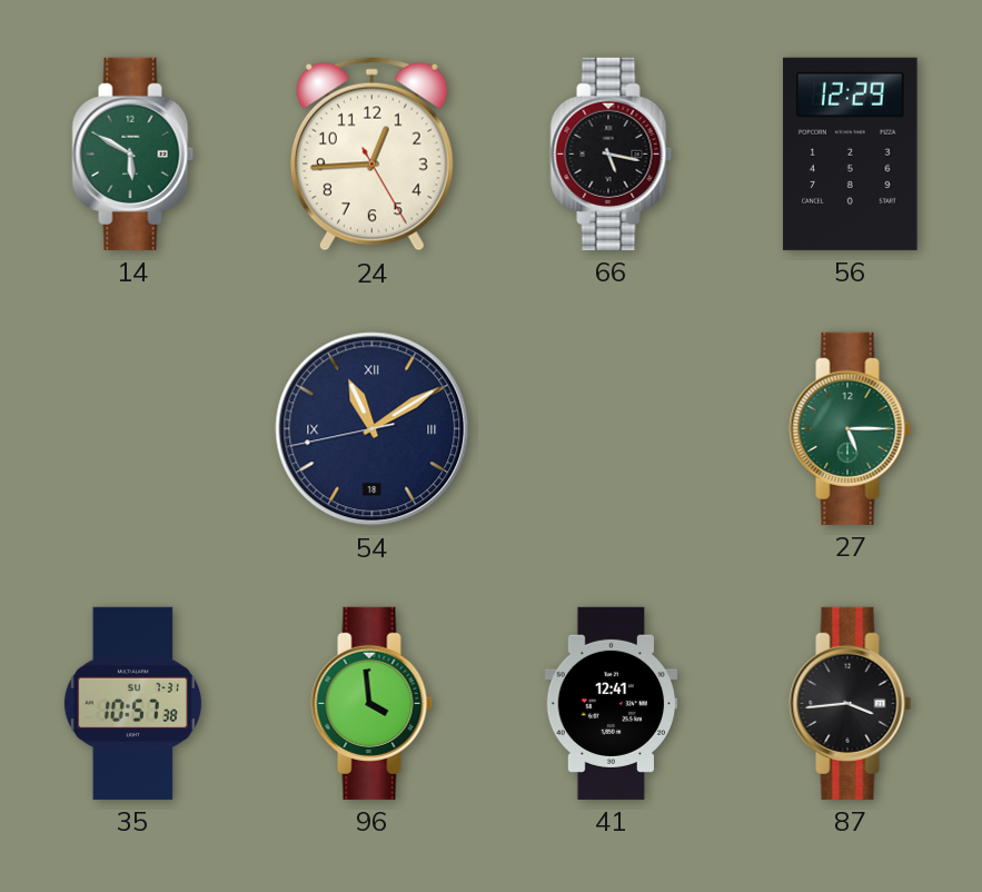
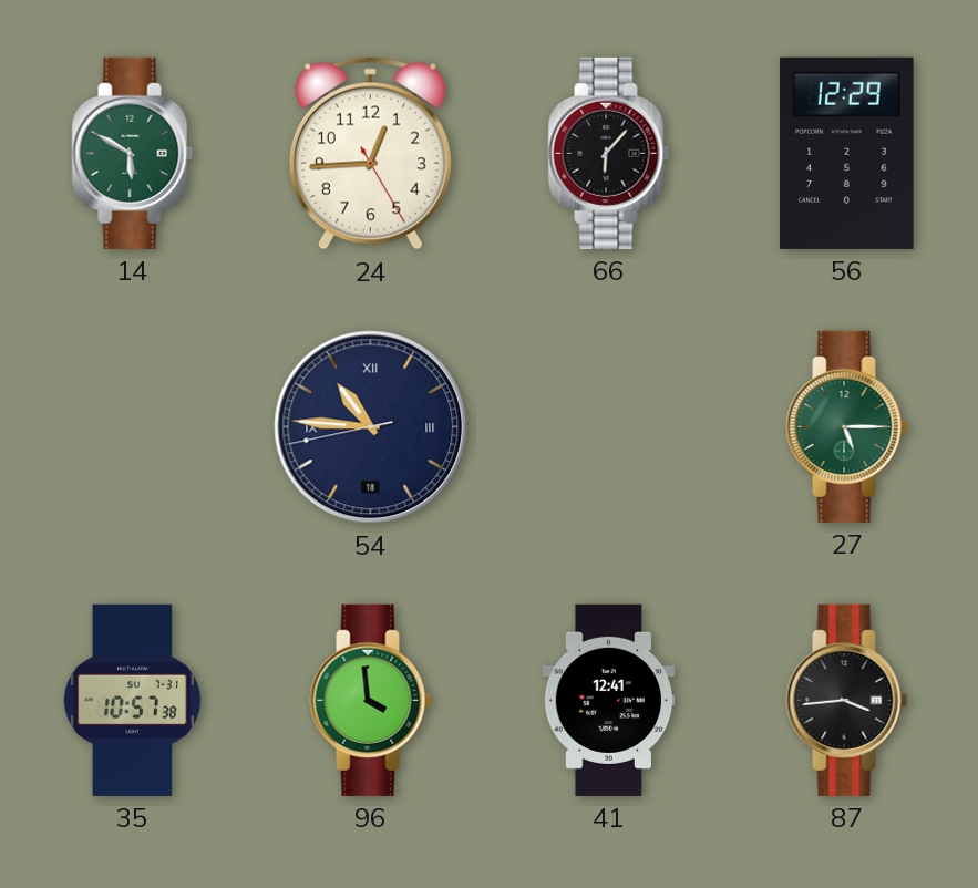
66: 5:17 -> 6:07 (609, 153)
54: 11:09 -> 10:45 (371, 427)
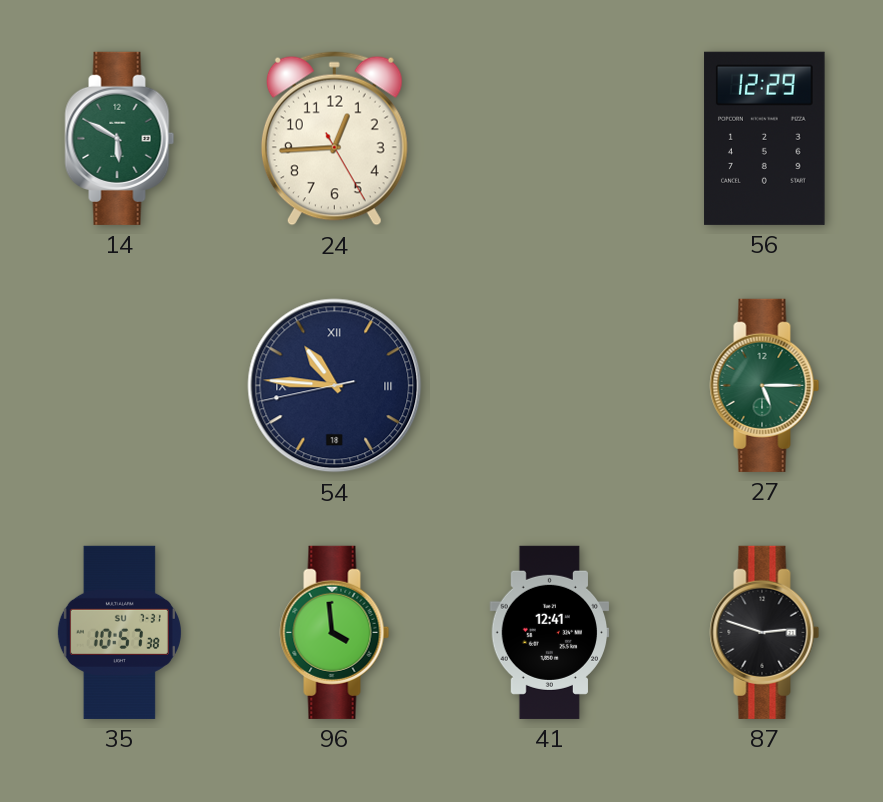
66: 6:07 -> none (609, 153)
87: 3:44 -> 2:48 (765, 632)
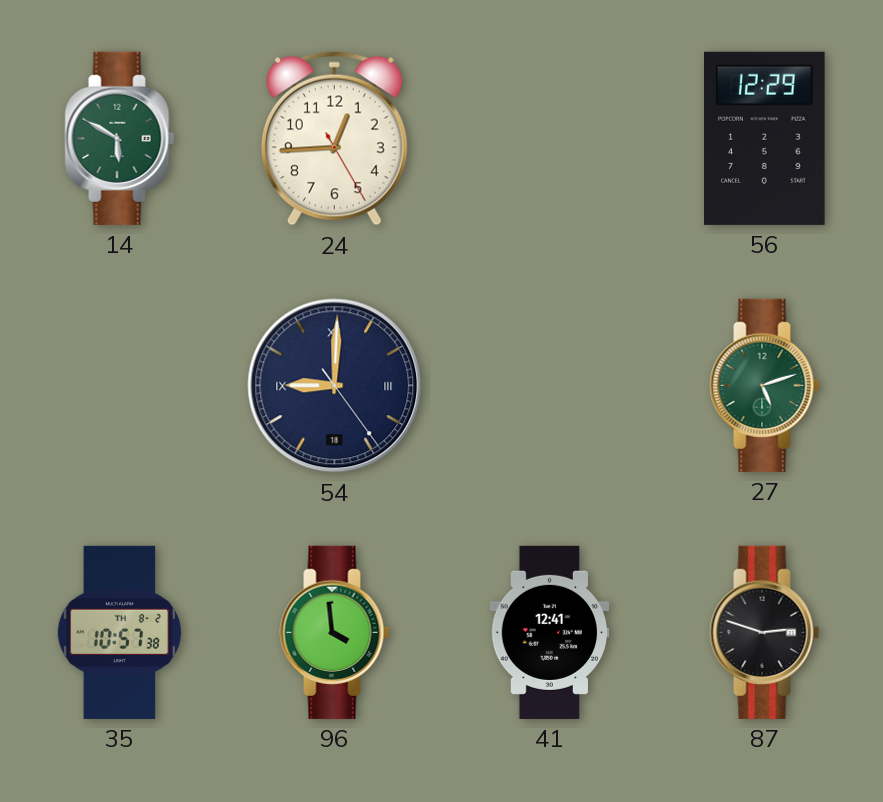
54: 10:45 -> 9:00 (335, 386)
27: 5:15 -> 5:12 (765, 385)
35 date: SU 7-31 -> TH 8-2 (119, 632)
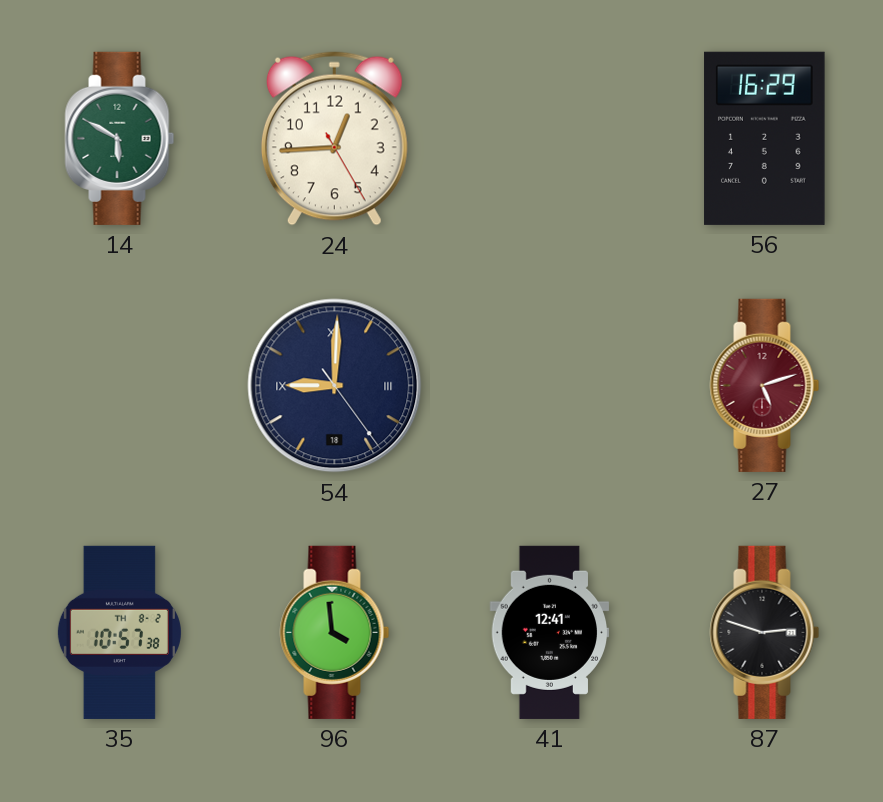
56: 12:29 -> 16:29 (765, 138)
27 dial: green -> burgundy (765, 385)
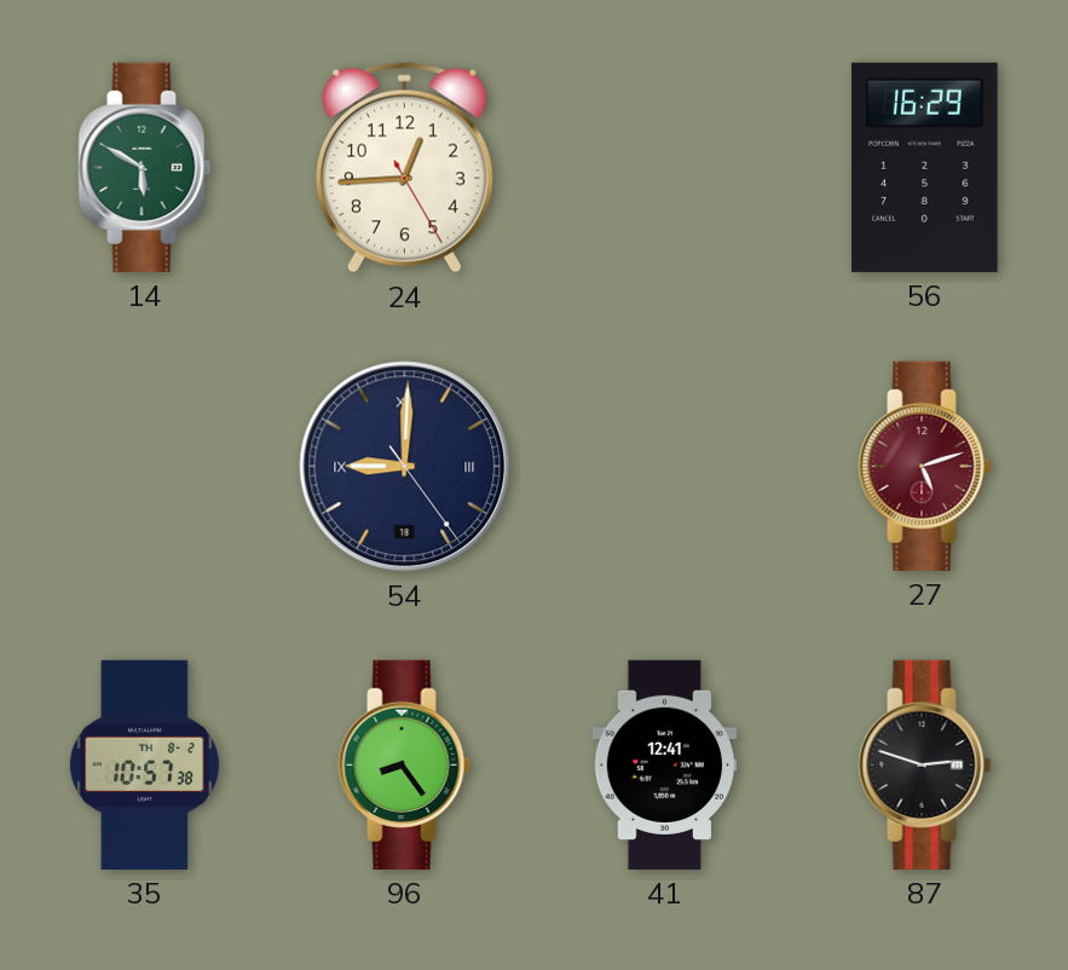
96: 3:59 -> 8:24 (405, 764)
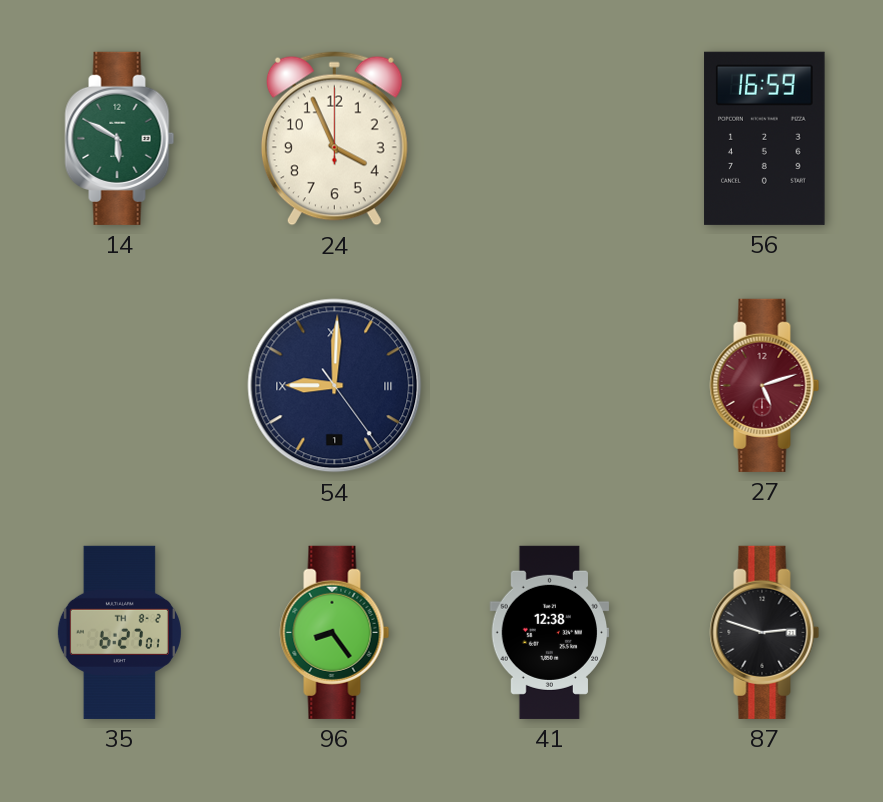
24: 12:44 -> 3:56 (334, 139)
56: 16:29 -> 16:59 (765, 138)
54 date: 18 -> 1 (335, 386)
35: 10:57 -> 6:27 (119, 632)
41: 12:41 -> 12:38 (550, 632)
